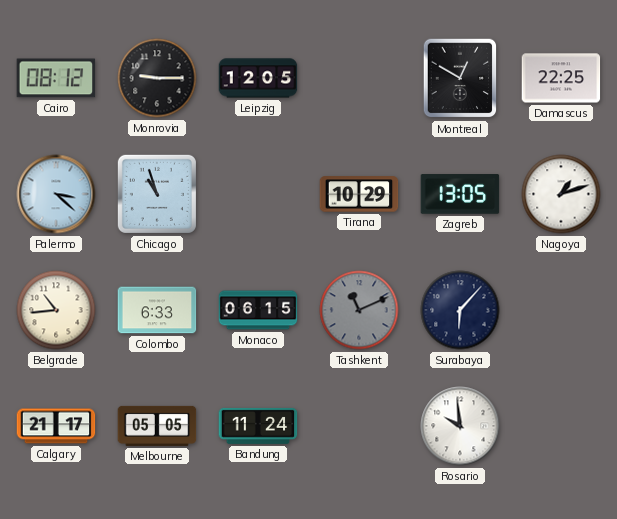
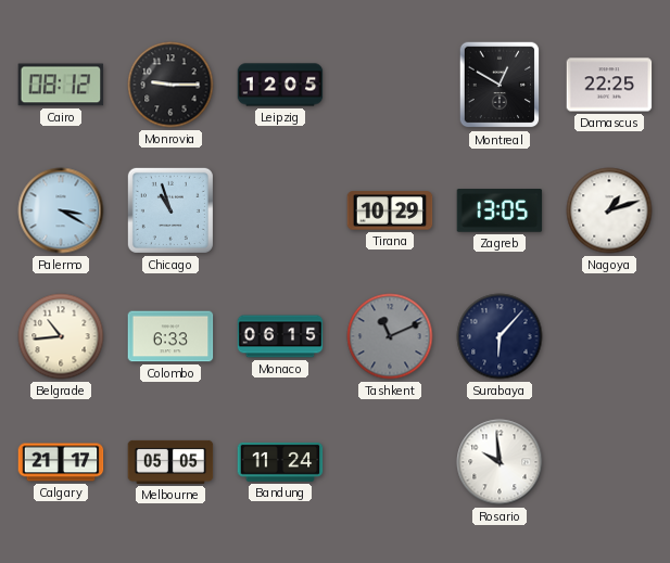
Palermo: 3:22 -> 3:20 (61, 210)
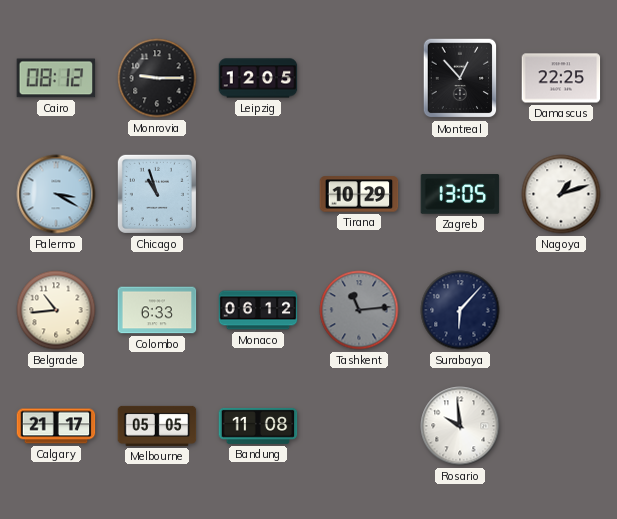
Montreal: 12:50 -> 12:53 (460, 78)
Monaco: 06:15 -> 06:12 (258, 310)
Tashkent: 11:11 -> 11:14 (359, 310)
Bandung: 11:24 -> 11:08 (258, 426)
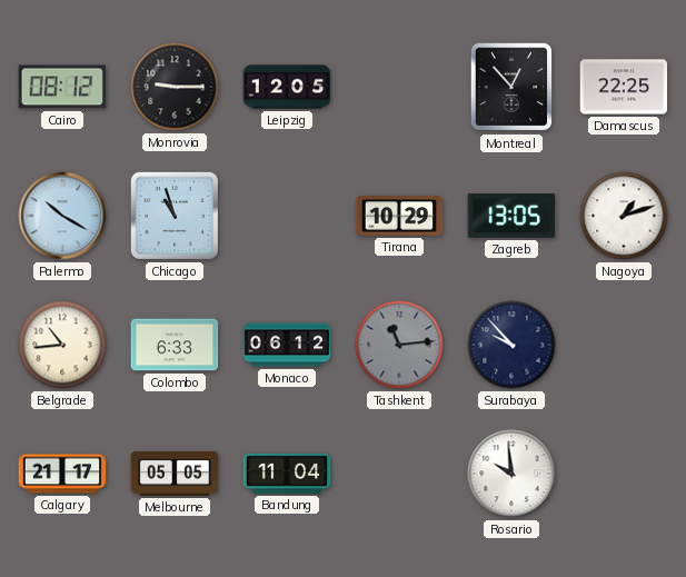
Palermo: 3:20 -> 10:20 (62, 216)
Surabaya: 6:07 -> 9:53 (511, 345)
Bandung: 11:08 -> 11:04 (287, 474)
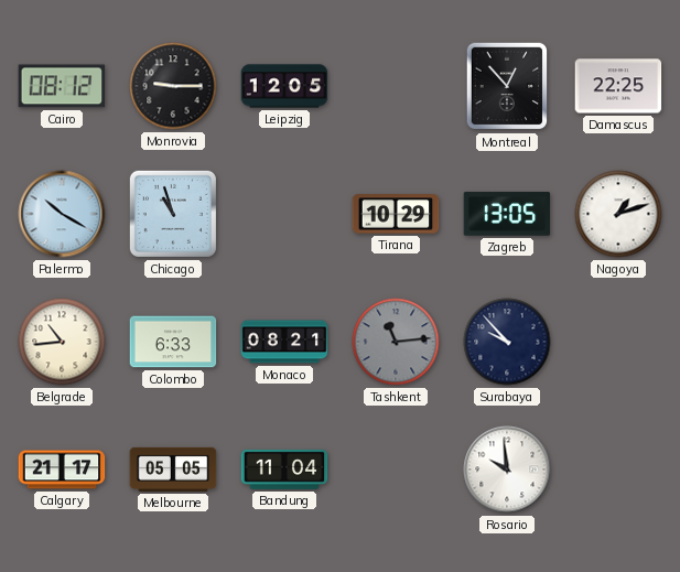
Monaco: 06:12 -> 08:21 (284, 342)
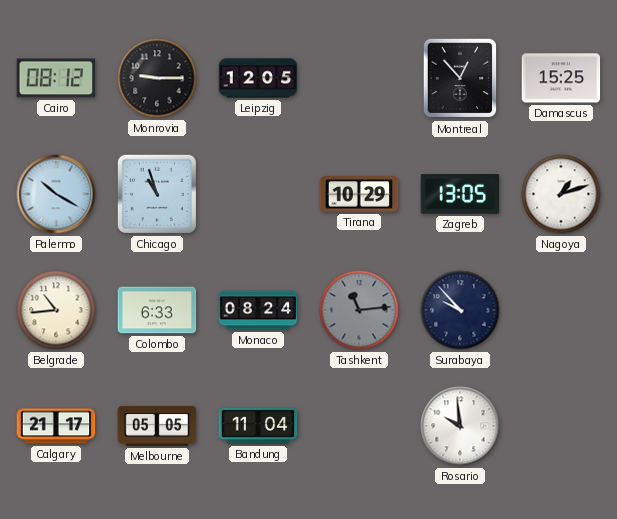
Damascus: 22:25 -> 15:25 (561, 78)
Monaco: 08:21 -> 08:24 (258, 310)
